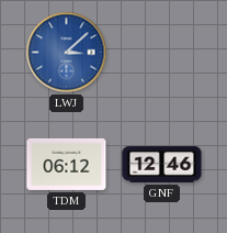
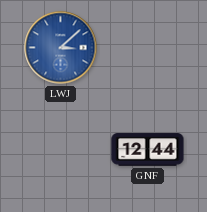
TDM: 06:12 -> none (67, 164)
GNF: 12:46 -> 12:44 (148, 150)
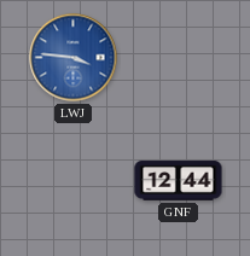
LWJ: 3:08 -> 3:46 (74, 58)
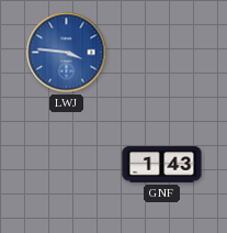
GNF: 12:44 -> 1:43 (162, 165)
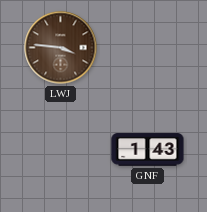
LWJ dial: blue -> brown (61, 48)
